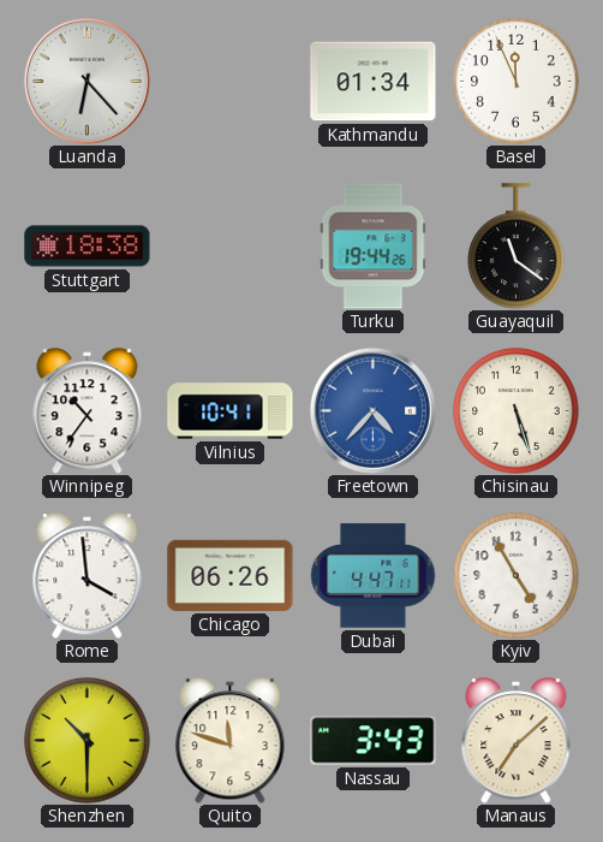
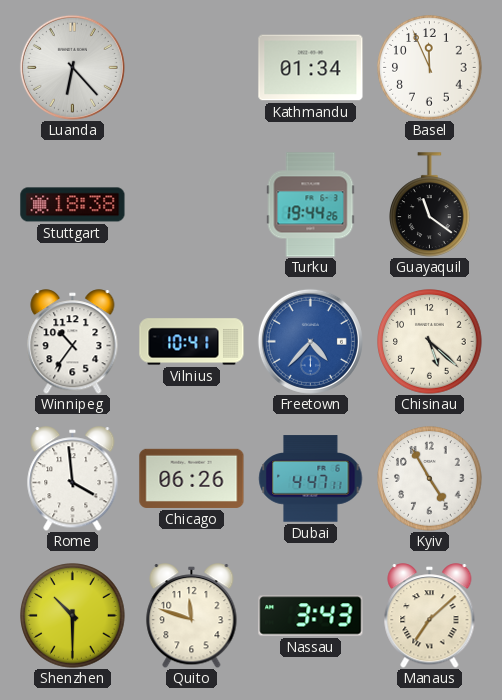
Chisinau: 5:27 -> 5:22 (430, 342)
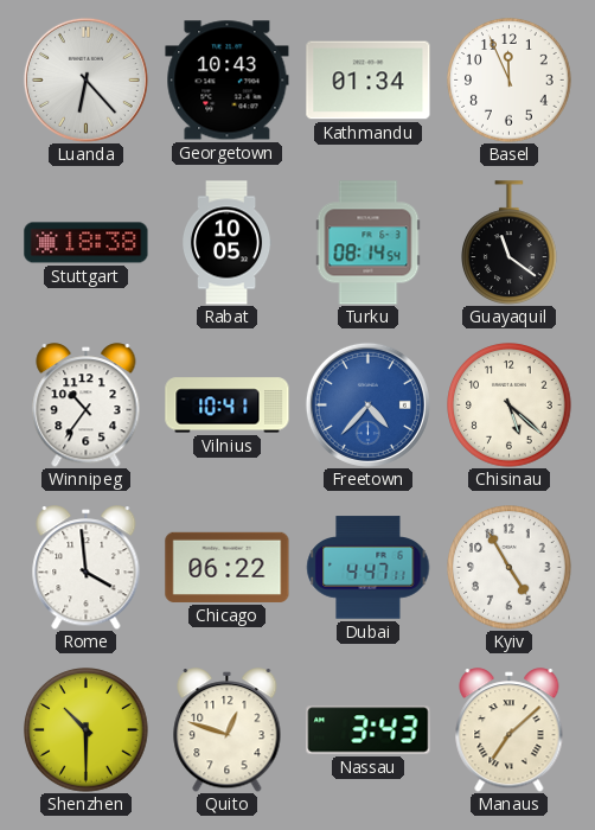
Georgetown: none -> 10:43 (228, 81)
Rabat: none -> 10:05 (228, 243)
Turku: 19:44 -> 08:14 (369, 243)
Chicago: 06:26 -> 06:22 (228, 567)
Quito: 11:48 -> 12:48 (228, 730)
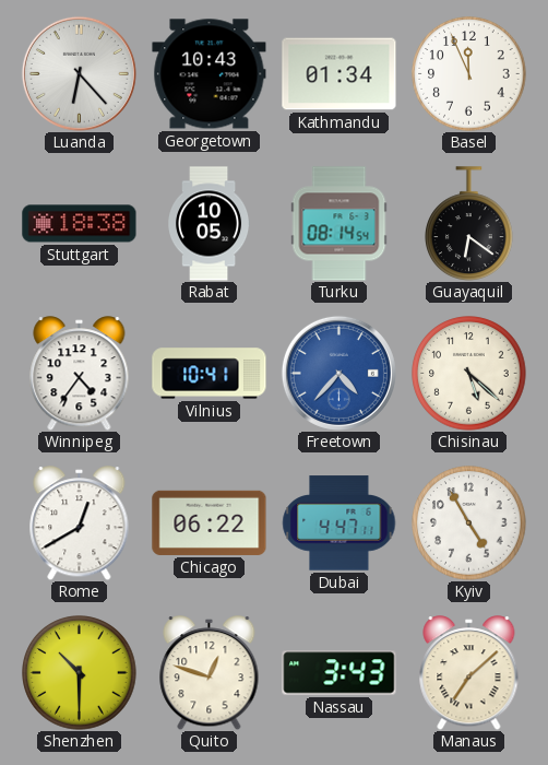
Guayaquil: 11:21 -> 6:21 (469, 223)
Winnipeg: 10:36 -> 4:36 (80, 374)
Rome: 3:59 -> 12:40 (80, 523)
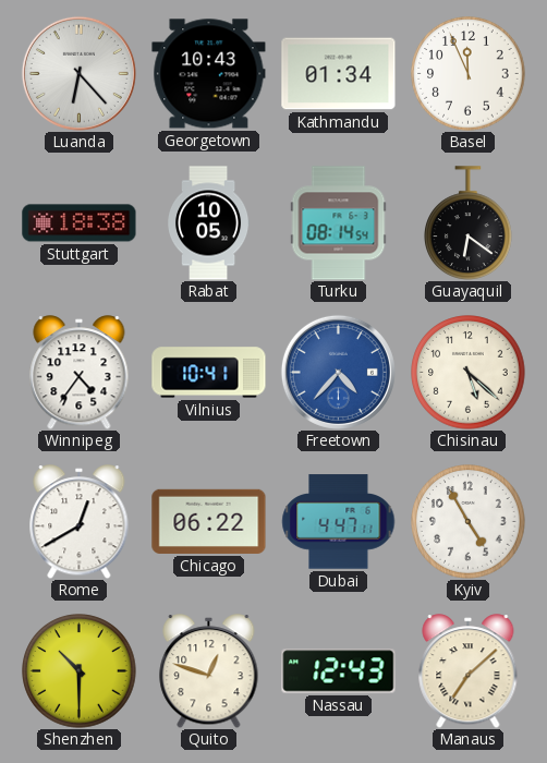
Nassau: 3:43 -> 12:43 (339, 671)
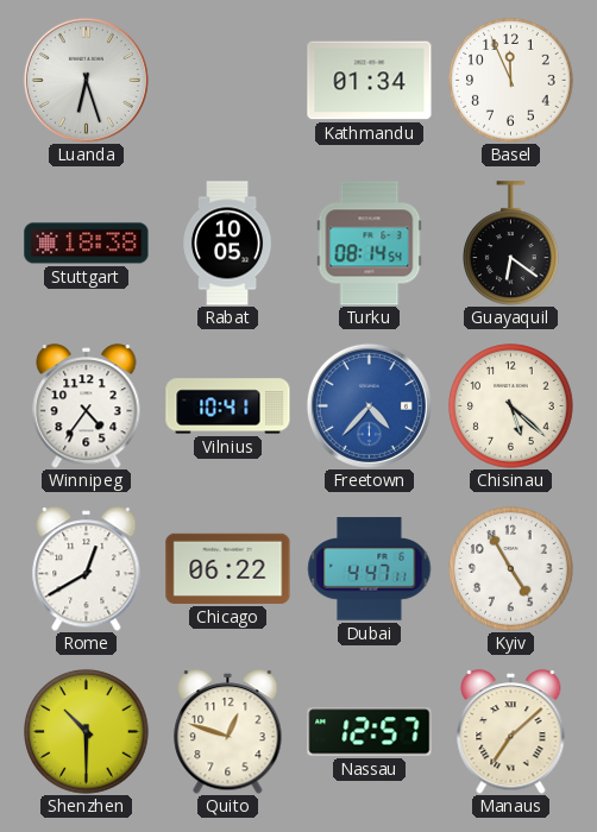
Luanda: 6:23 -> 6:27 (86, 80)
Georgetown: 10:43 -> none (209, 74)
Nassau: 12:43 -> 12:57 (370, 732)
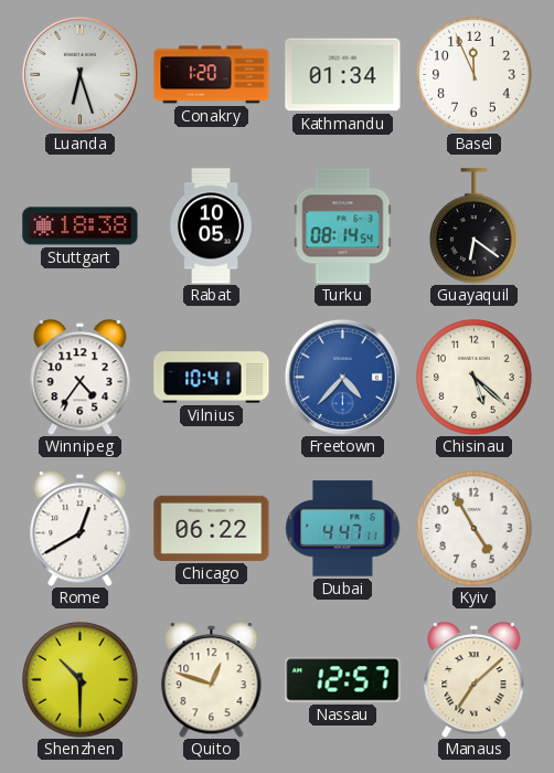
Conakry: none -> 1:20 (212, 75)
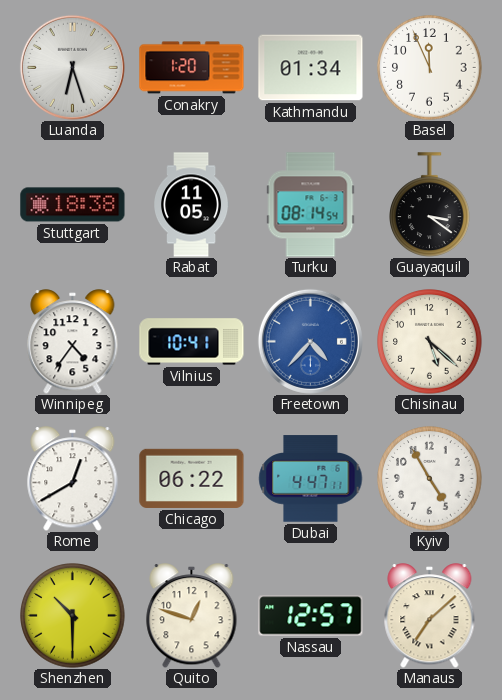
Rabat: 10:05 -> 11:05 (192, 205)
Guayaquil: 6:21 -> 3:21 (430, 204)
